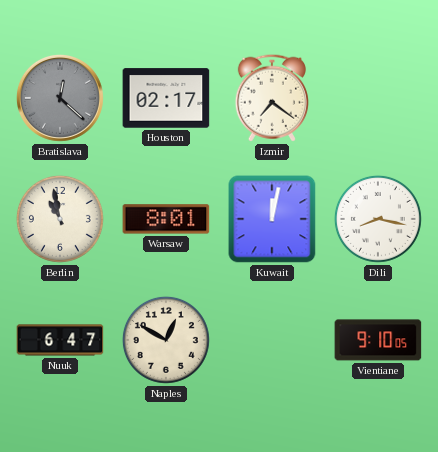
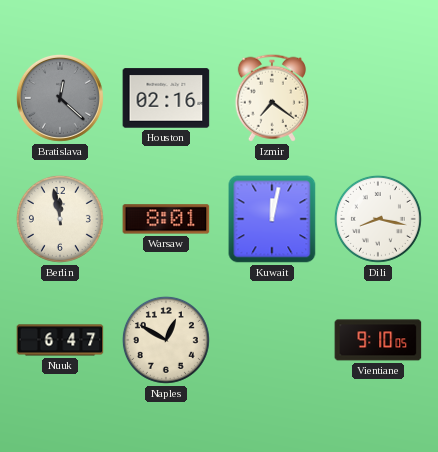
Houston: 02:17 -> 02:16 (166, 98)
Berlin: 10:58 -> 11:58 (60, 219)
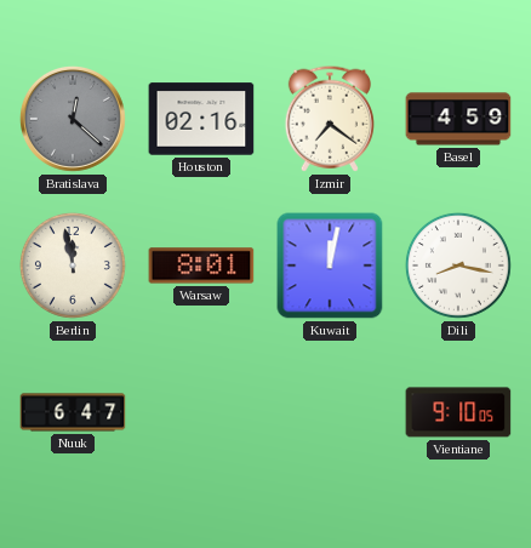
Basel: none -> 4:59 (458, 119)
Naples: 12:50 -> none (166, 340)
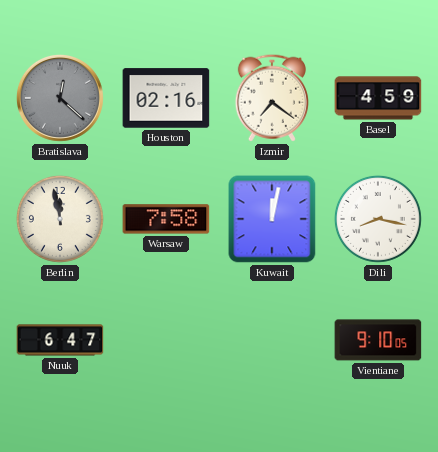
Warsaw: 8:01 -> 7:58 (166, 219)
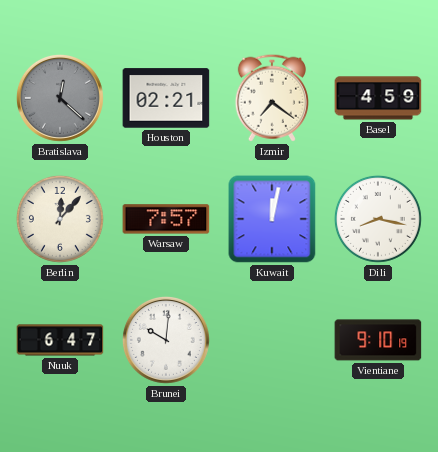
Houston: 02:16 -> 02:21 (166, 98)
Berlin: 11:58 -> 12:07 (60, 219)
Warsaw: 7:58 -> 7:57 (166, 219)
Brunei: none -> 10:01 (166, 340)
Vientiane: 9:10:05 -> 9:10:19 (378, 340)
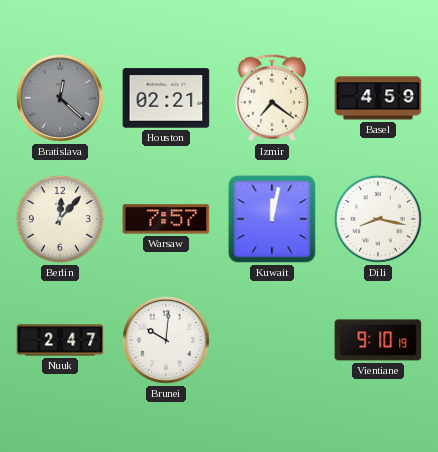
Nuuk: 6:47 -> 2:47 (60, 340)
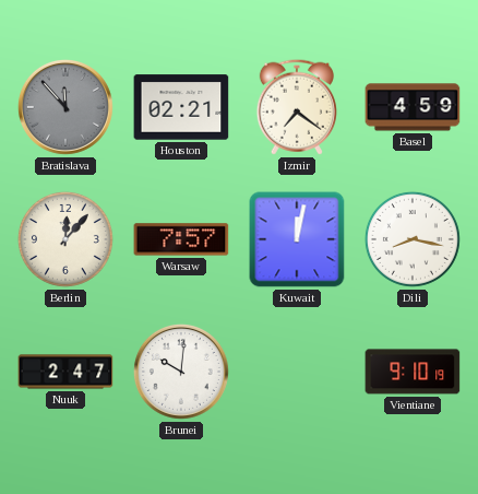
Bratislava: 12:22 -> 11:53 (65, 107)
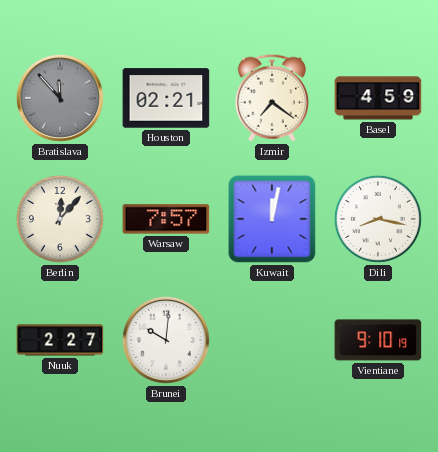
Nuuk: 2:47 -> 2:27 (60, 340)
